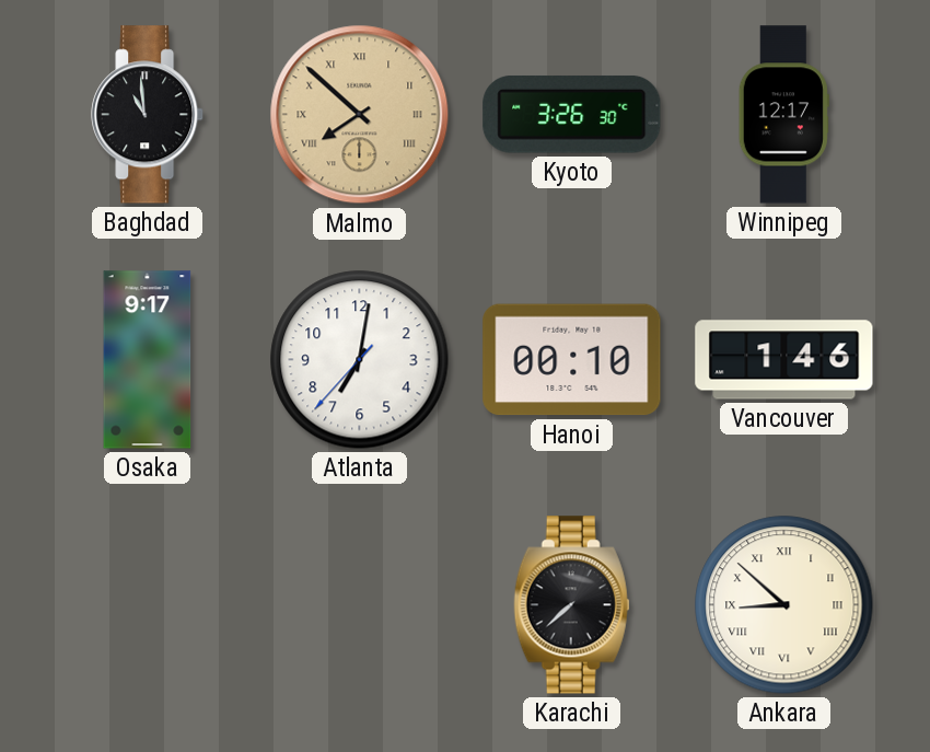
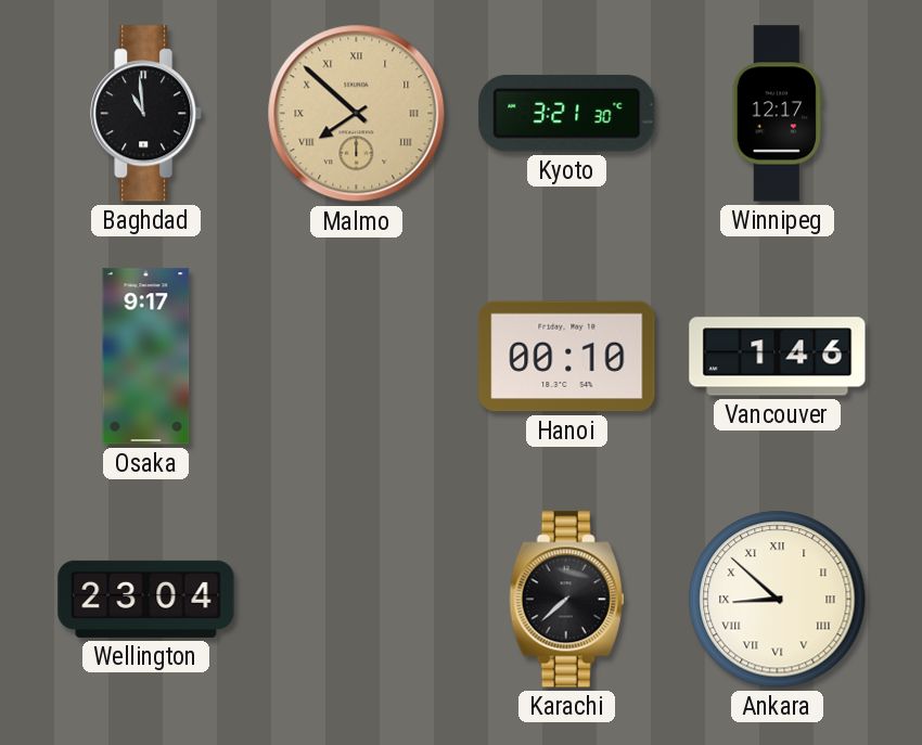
Kyoto: 3:26 -> 3:21 (567, 114)
Atlanta: 7:01 -> none (360, 360)
Wellington: none -> 23:04 (146, 599)
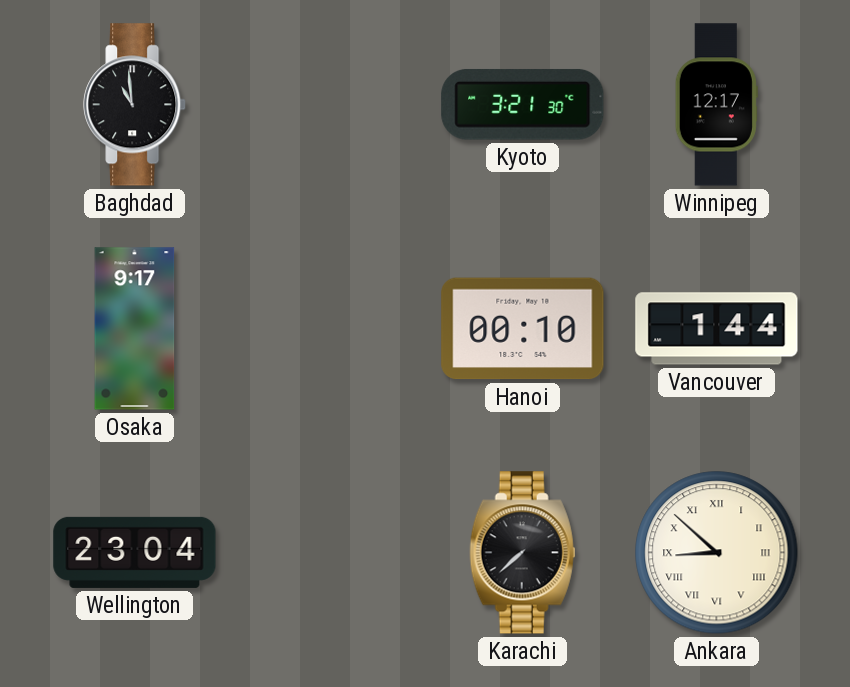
Malmo: 7:52 -> none (357, 114)
Vancouver: 1:46 -> 1:44 (717, 329)
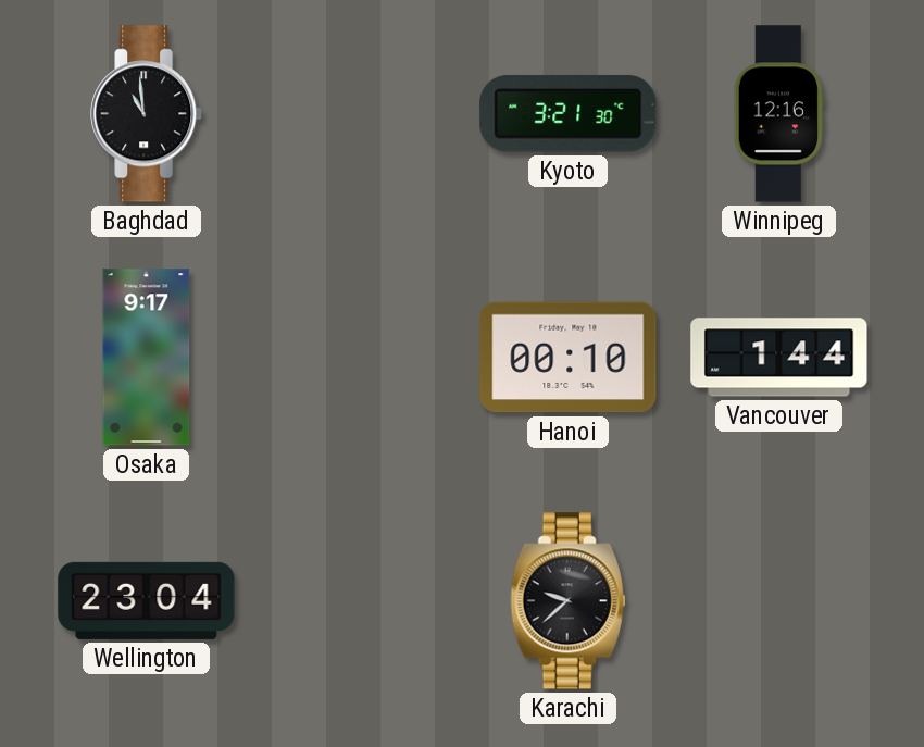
Winnipeg: 12:17 -> 12:16 (778, 114)
Karachi: 7:38 -> 9:38 (569, 601)
Ankara: 8:52 -> none (717, 553)
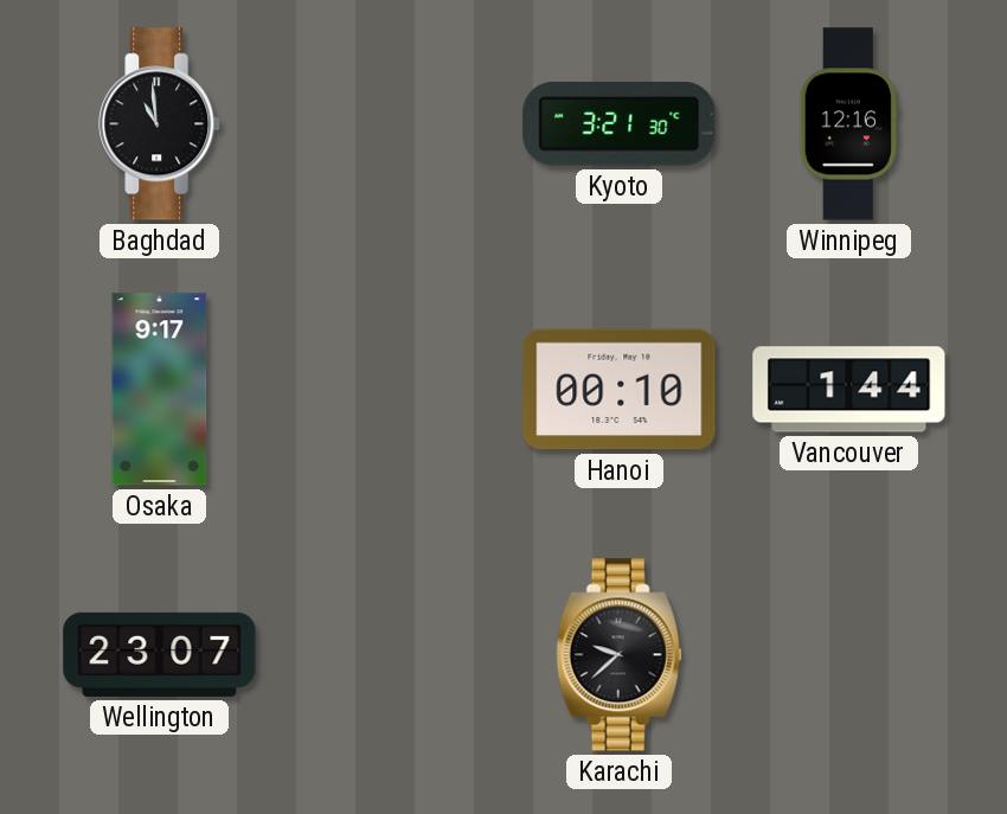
Wellington: 23:04 -> 23:07 (160, 654)
